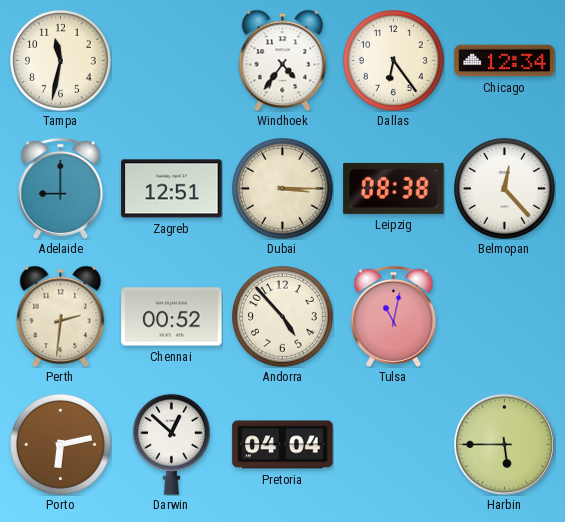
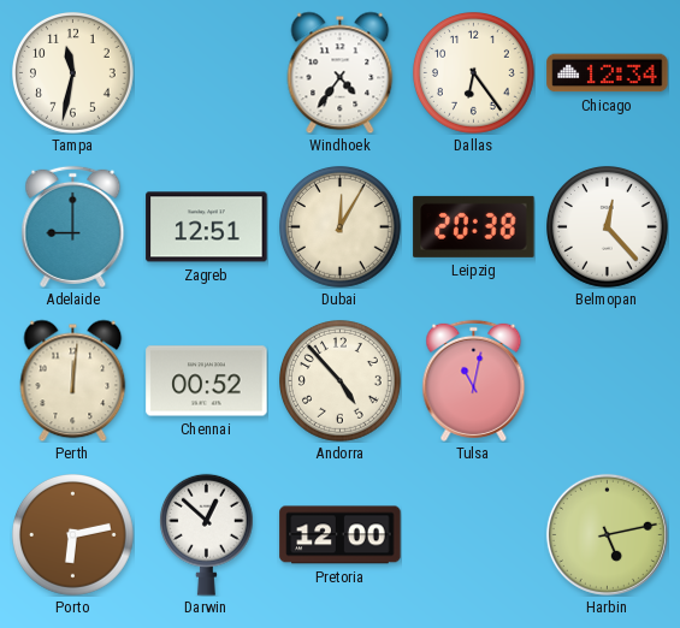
Dubai: 3:15 -> 12:05 (341, 227)
Leipzig: 08:38 -> 20:38 (474, 226)
Perth: 2:31 -> 12:01 (73, 380)
Pretoria: 04:04 -> 12:00 (341, 535)
Harbin: 5:45 -> 5:13 (607, 534)
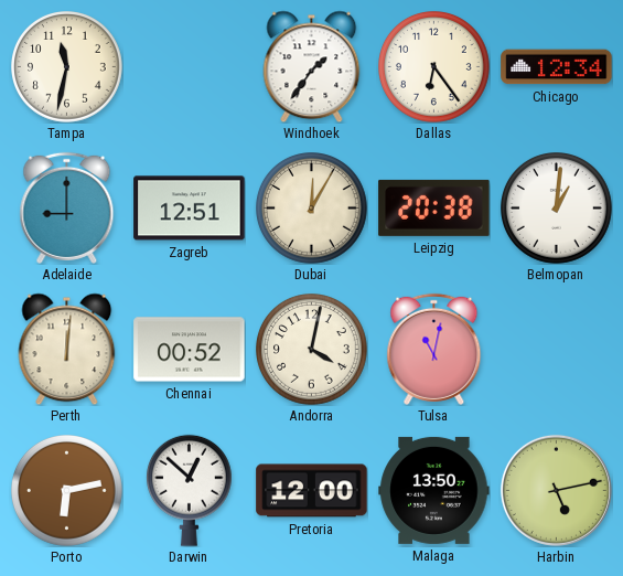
Windhoek: 4:36 -> 1:36 (312, 66)
Belmopan: 12:23 -> 1:01 (557, 209)
Andorra: 4:53 -> 4:02 (312, 350)
Malaga: none -> 13:50 (434, 490)
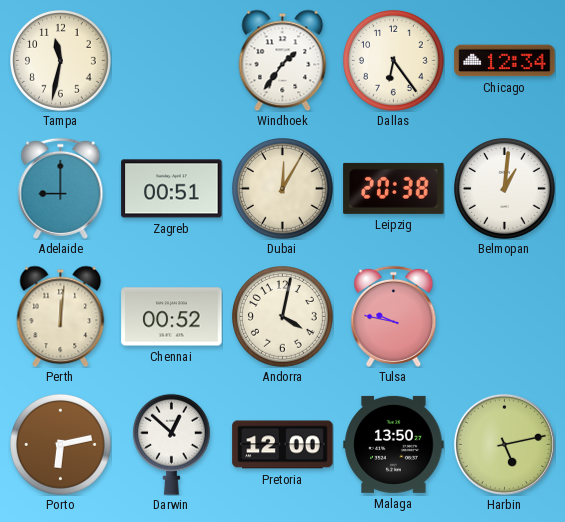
Zagreb: 12:51 -> 00:51 (172, 189)
Tulsa: 11:02 -> 9:47 (394, 316)
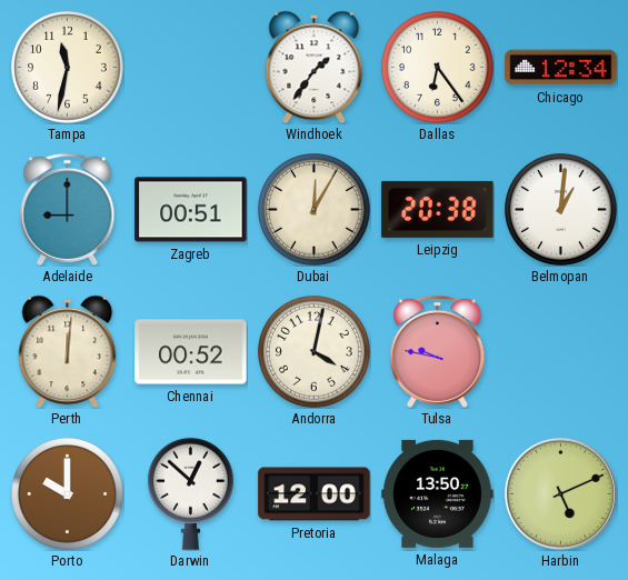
Porto: 6:13 -> 10:00 (68, 494)
Harbin: 5:13 -> 5:11 (560, 493)
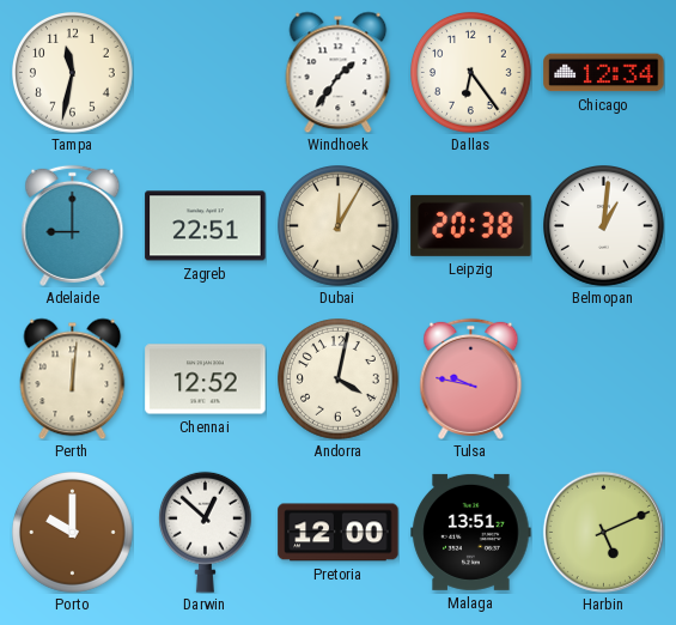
Zagreb: 00:51 -> 22:51 (206, 226)
Chennai: 00:52 -> 12:52 (206, 380)
Malaga: 13:50 -> 13:51 (471, 532)
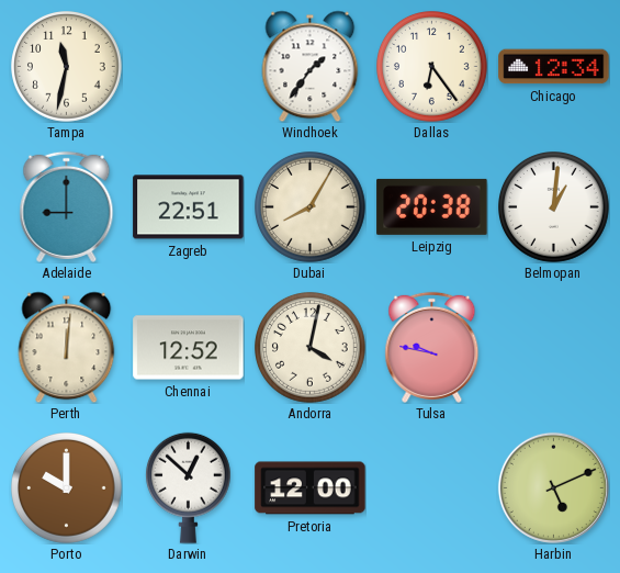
Dubai: 12:05 -> 8:05 (311, 207)
Malaga: 13:51 -> none (471, 532)
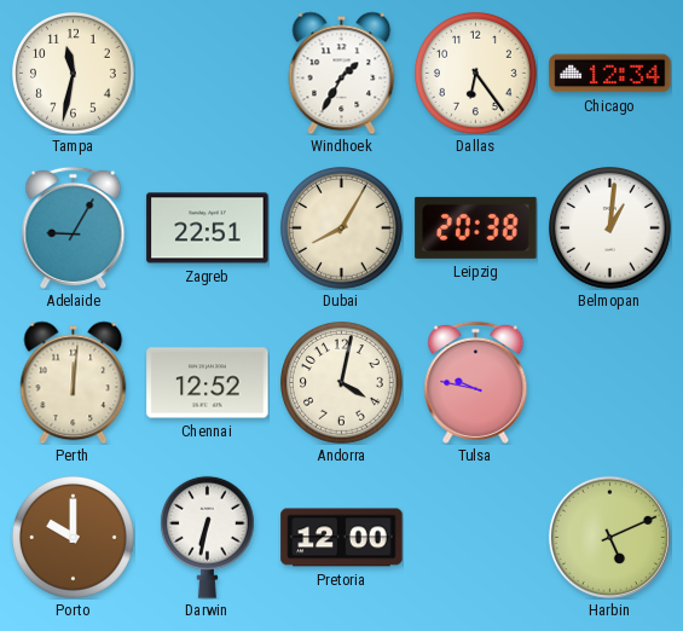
Windhoek: 1:36 -> 1:35 (342, 73)
Adelaide: 9:00 -> 9:05 (74, 227)
Darwin: 12:52 -> 6:32 (207, 537)
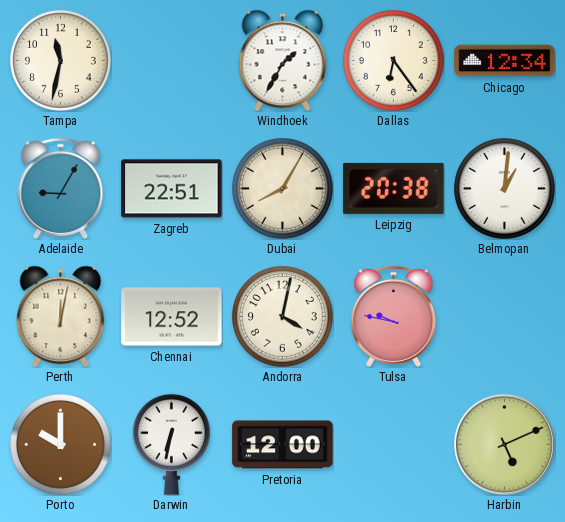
Perth: 12:01 -> 12:02 (61, 316)
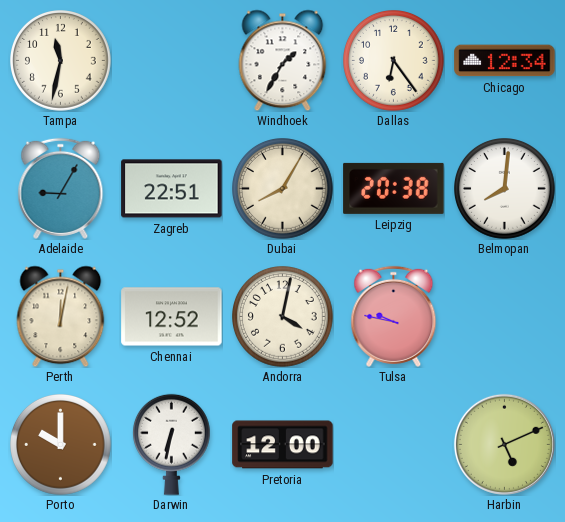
Belmopan: 1:01 -> 8:01 (505, 189)
